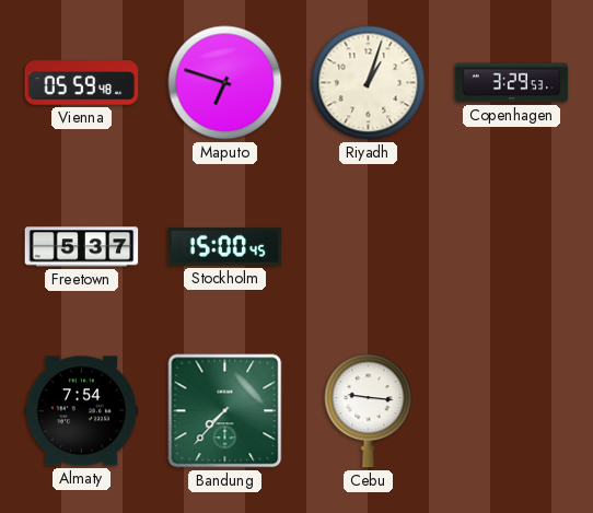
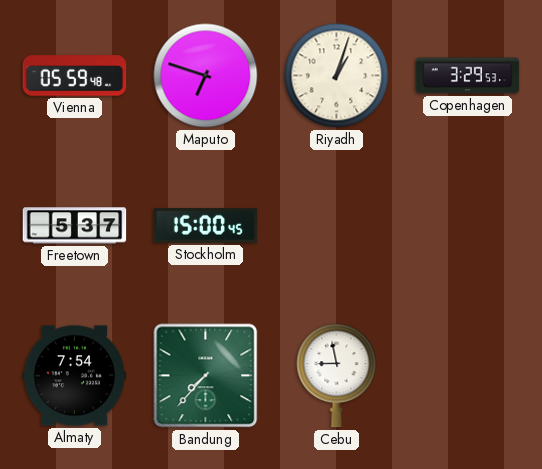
Cebu: 9:16 -> 8:58 (337, 376)
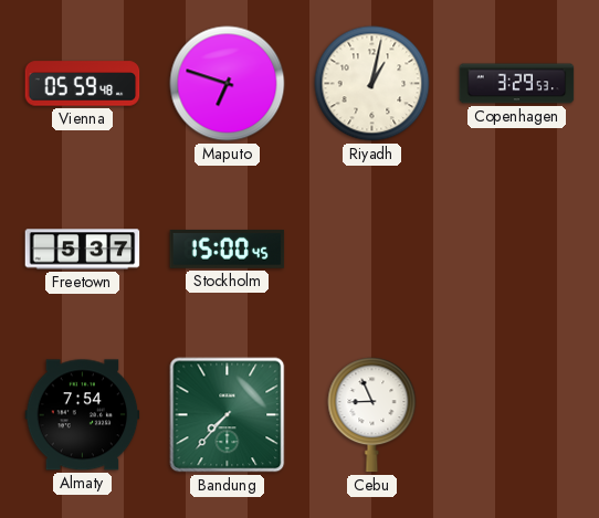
Riyadh: 1:03 -> 1:02 (372, 84)
Cebu: 8:58 -> 8:56 (372, 415)
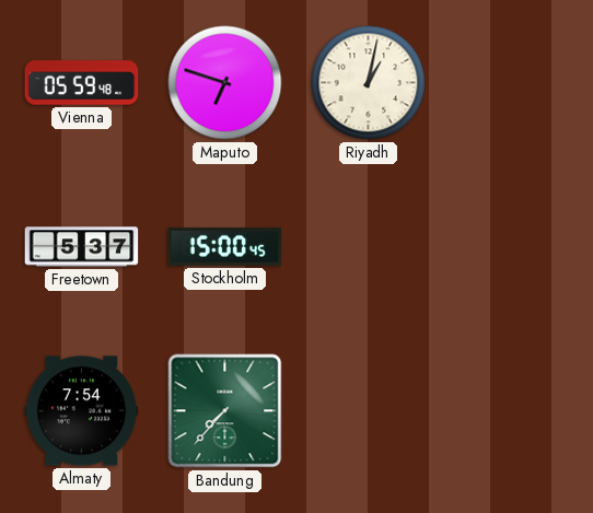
Copenhagen: 3:29 -> none (517, 84)
Cebu: 8:56 -> none (372, 415)
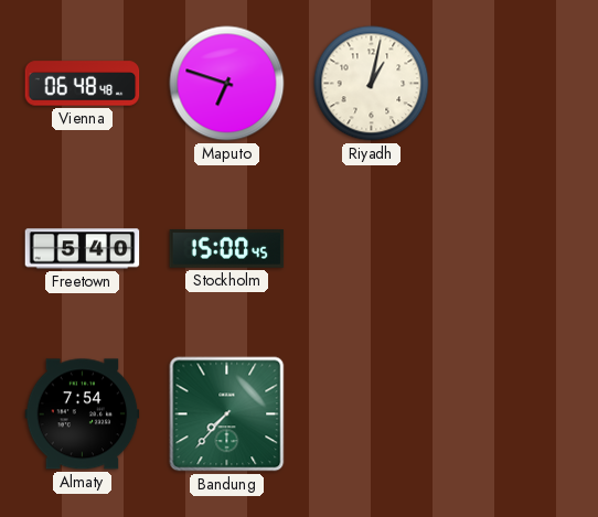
Vienna: 05:59 -> 06:48 (83, 84)
Freetown: 5:37 -> 5:40 (83, 249)
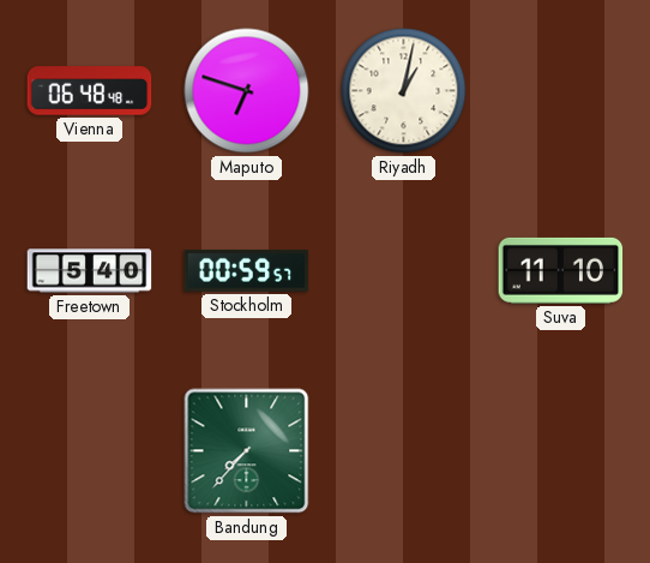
Stockholm: 15:00 -> 00:59 (247, 271)
Suva: none -> 11:10 (561, 270)
Almaty: 7:54 -> none (83, 414)
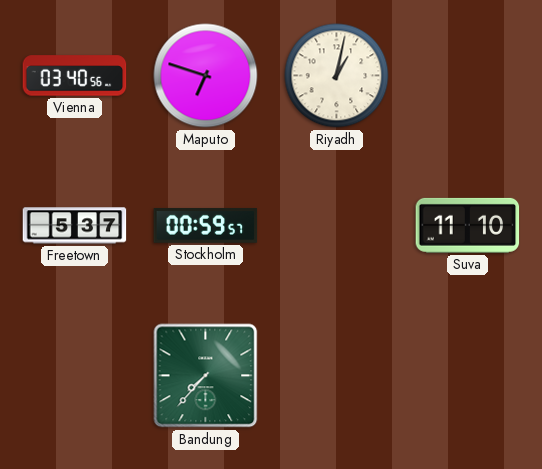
Vienna: 06:48 -> 03:40 (75, 76)
Freetown: 5:40 -> 5:37 (75, 226)
